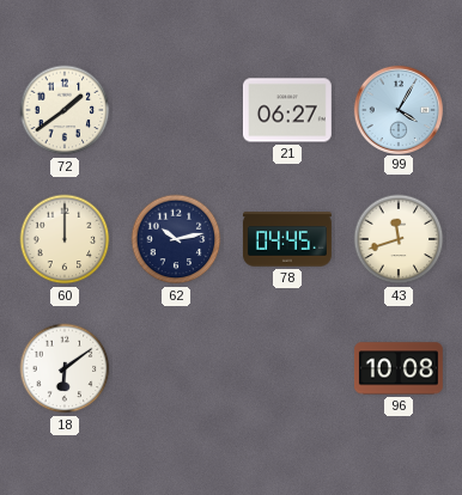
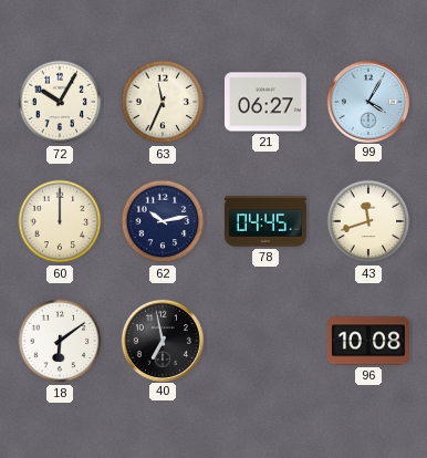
72: 1:39 -> 10:05 (60, 102)
63: none -> 11:34 (163, 102)
40: none -> 6:58 (162, 340)
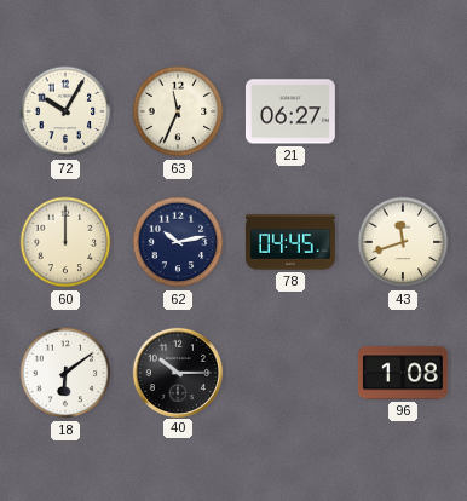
99: 4:05 -> none (367, 101)
40: 6:58 -> 10:15 (177, 372)
96: 10:08 -> 1:08 (403, 373)
